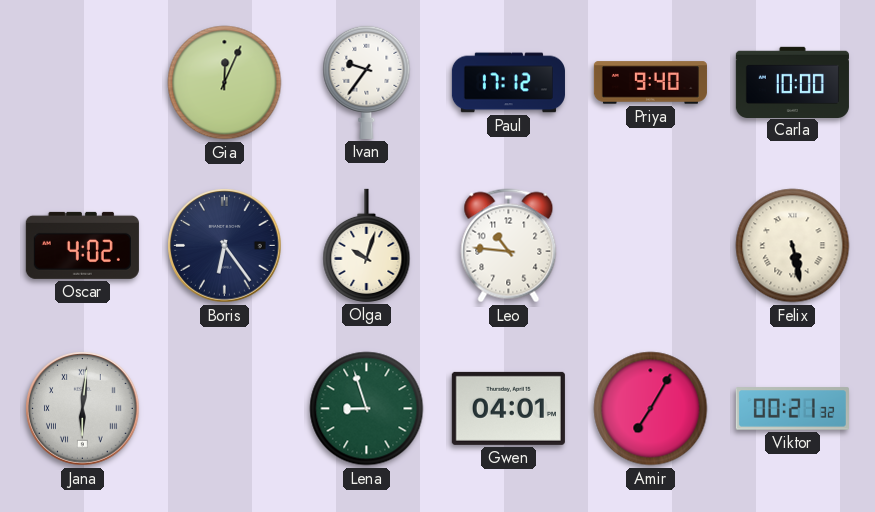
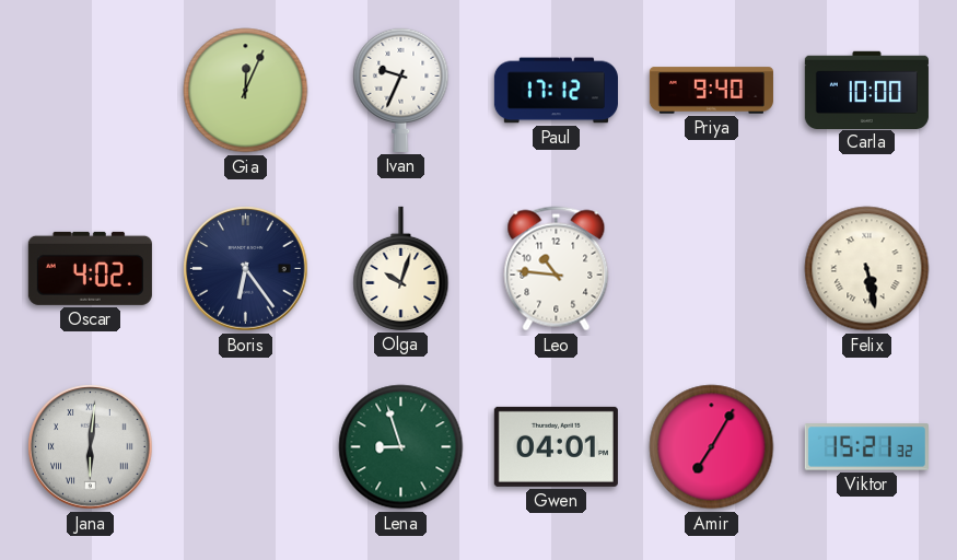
Ivan: 9:36 -> 9:34 (401, 90)
Viktor: 00:21 -> 15:21 (866, 447)
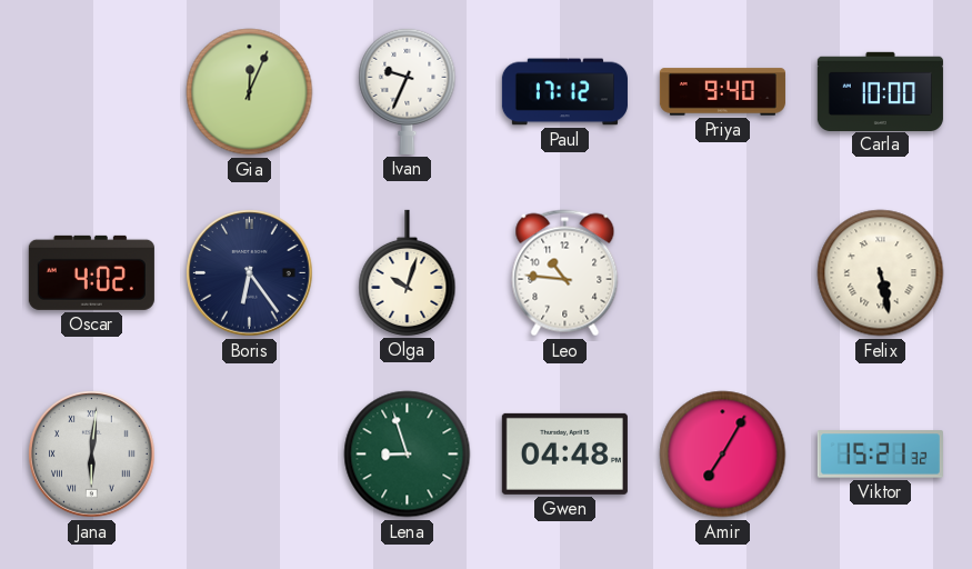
Gwen: 04:01 -> 04:48 (564, 453)
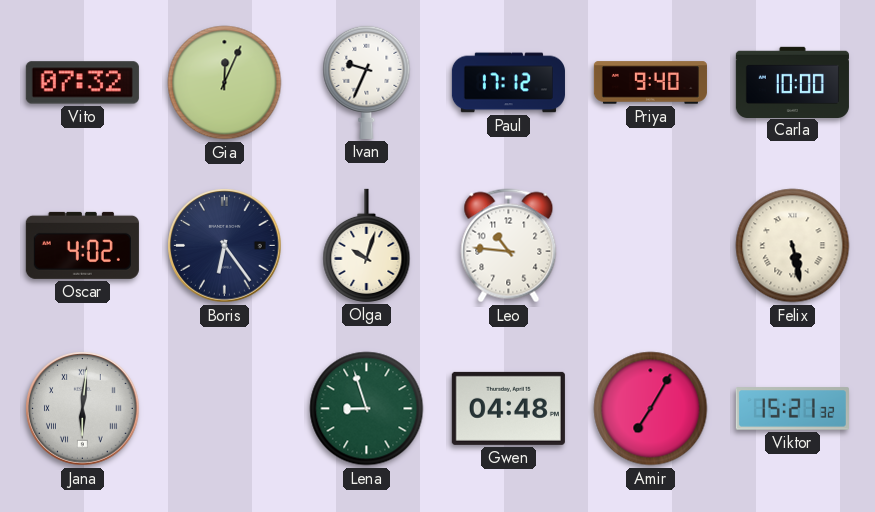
Vito: none -> 07:32 (82, 83)
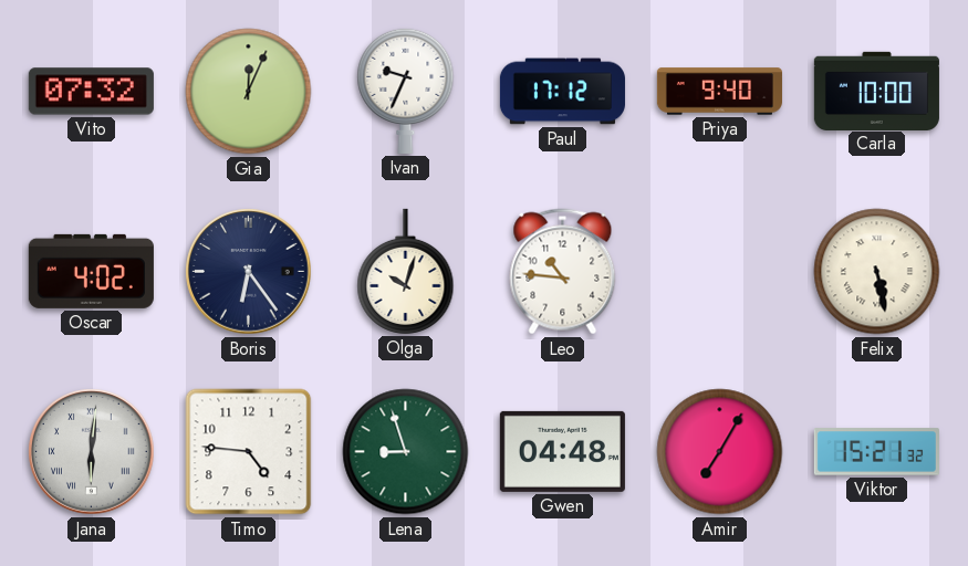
Timo: none -> 4:46 (249, 452)
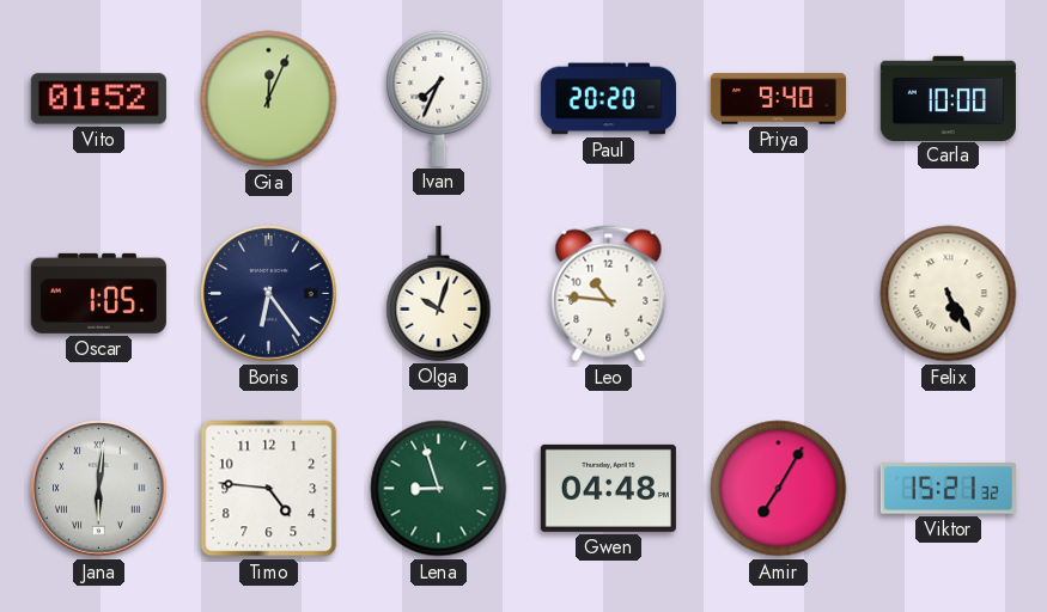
Vito: 07:32 -> 01:52 (98, 99)
Ivan: 9:34 -> 7:34 (439, 98)
Paul: 17:12 -> 20:20 (608, 99)
Oscar: 4:02 -> 1:05 (98, 293)
Felix: 5:28 -> 5:25 (949, 294)
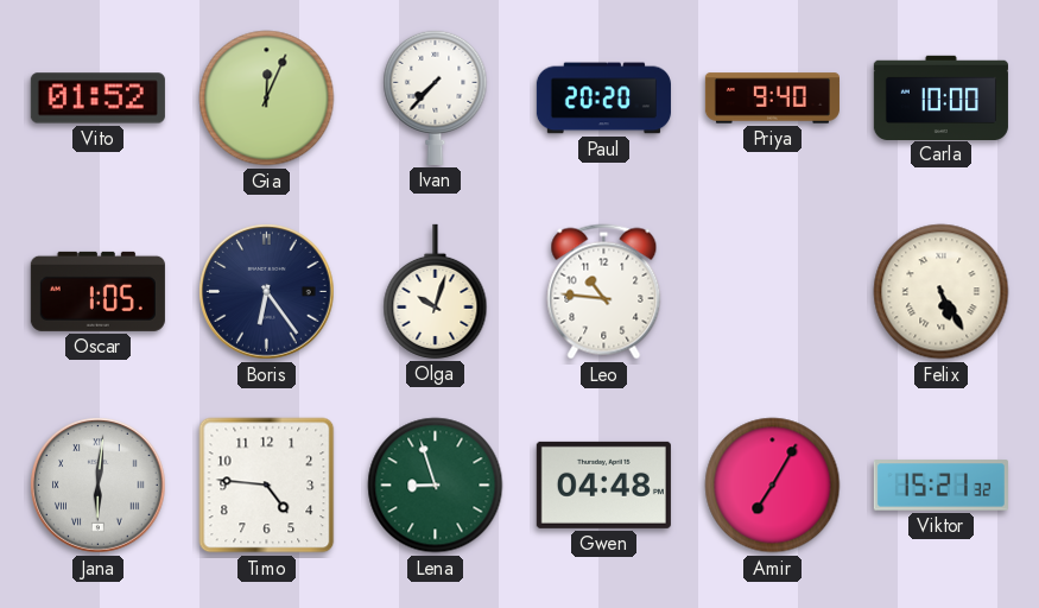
Ivan: 7:34 -> 7:37 (436, 97)
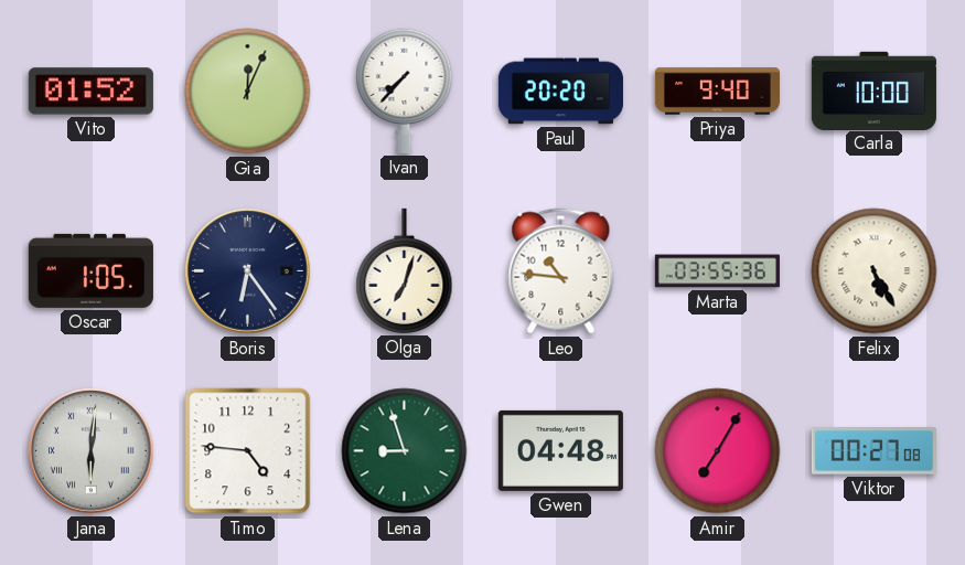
Olga: 10:03 -> 7:03 (405, 270)
Marta: none -> 03:55 (717, 271)
Viktor: 15:21 -> 00:27 (873, 451)
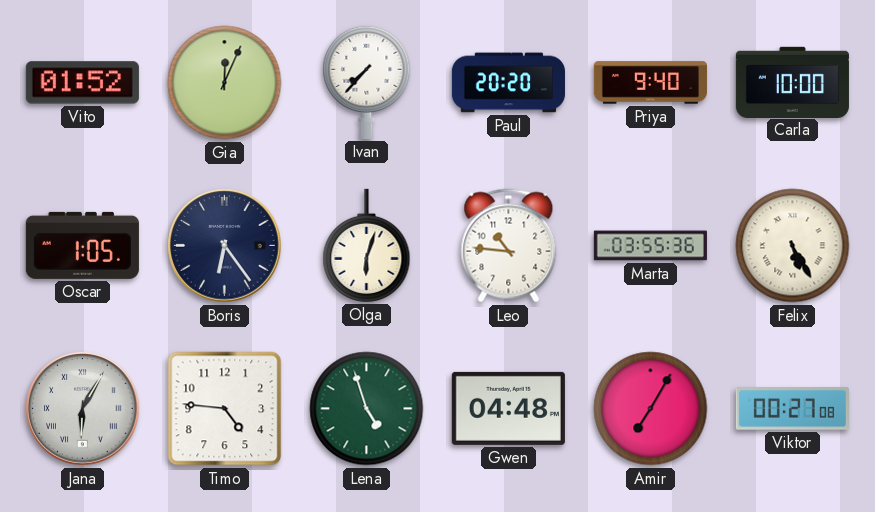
Olga: 7:03 -> 6:03 (367, 245)
Jana: 6:01 -> 6:05 (83, 409)
Lena: 8:57 -> 4:57 (367, 409)
